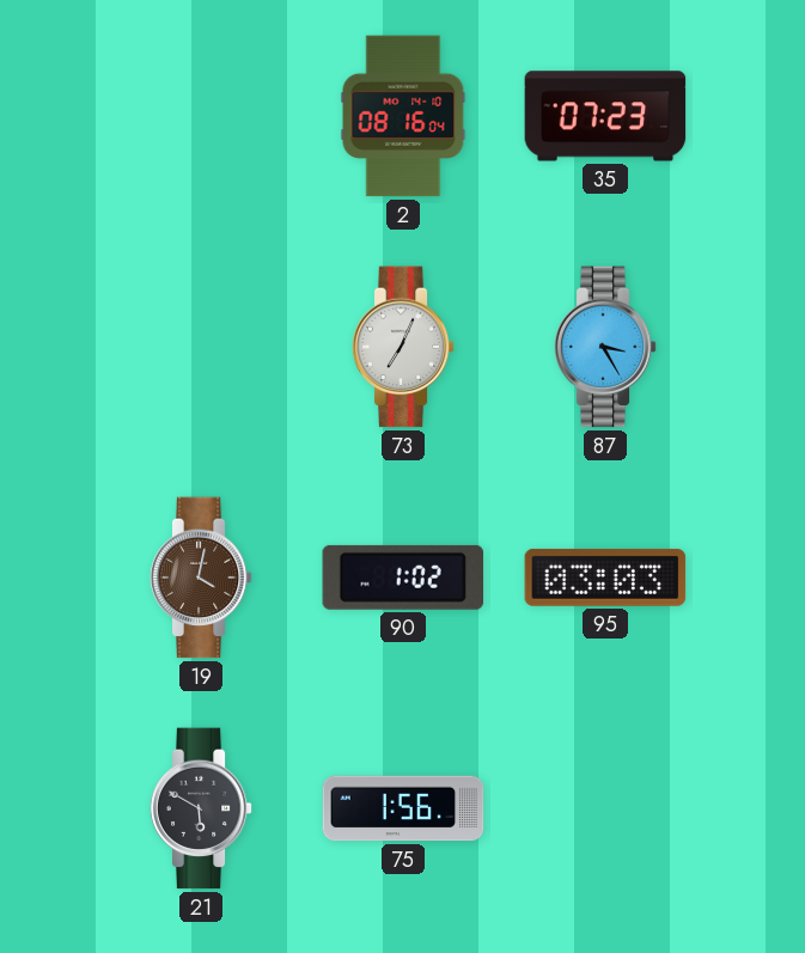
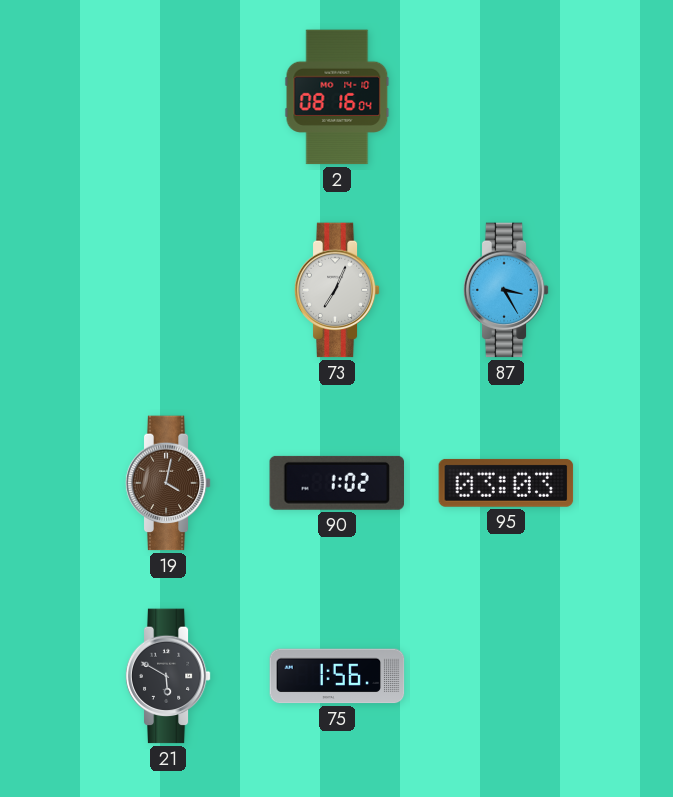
35: 07:23 -> none (605, 116)
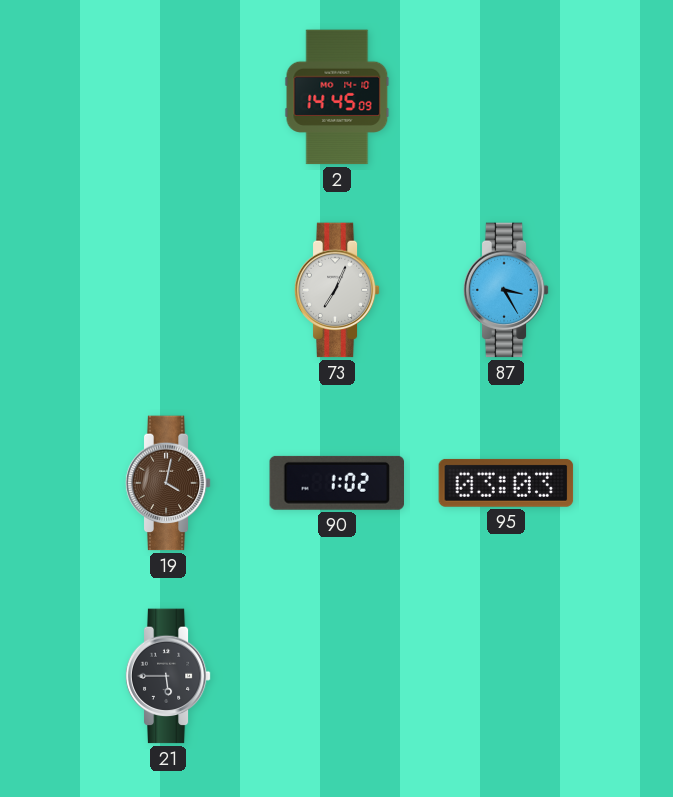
2: 08:16 -> 14:45 (337, 97)
21: 5:50 -> 5:45 (168, 676)
75: 1:56 -> none (337, 676)
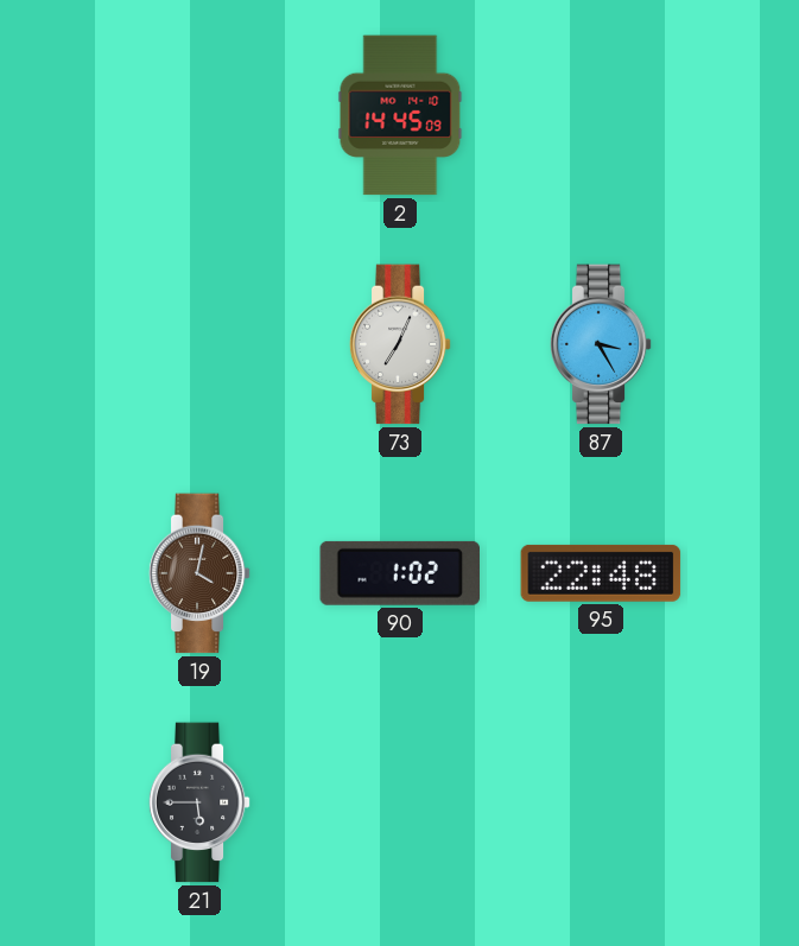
95: 03:03 -> 22:48 (601, 573)
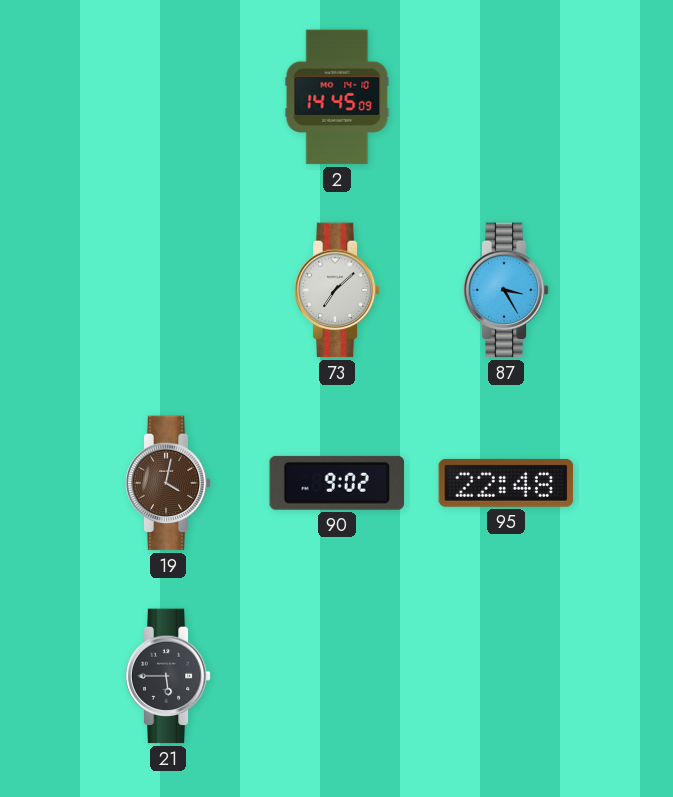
73: 7:04 -> 7:08 (337, 290)
90: 1:02 -> 9:02 (336, 483)
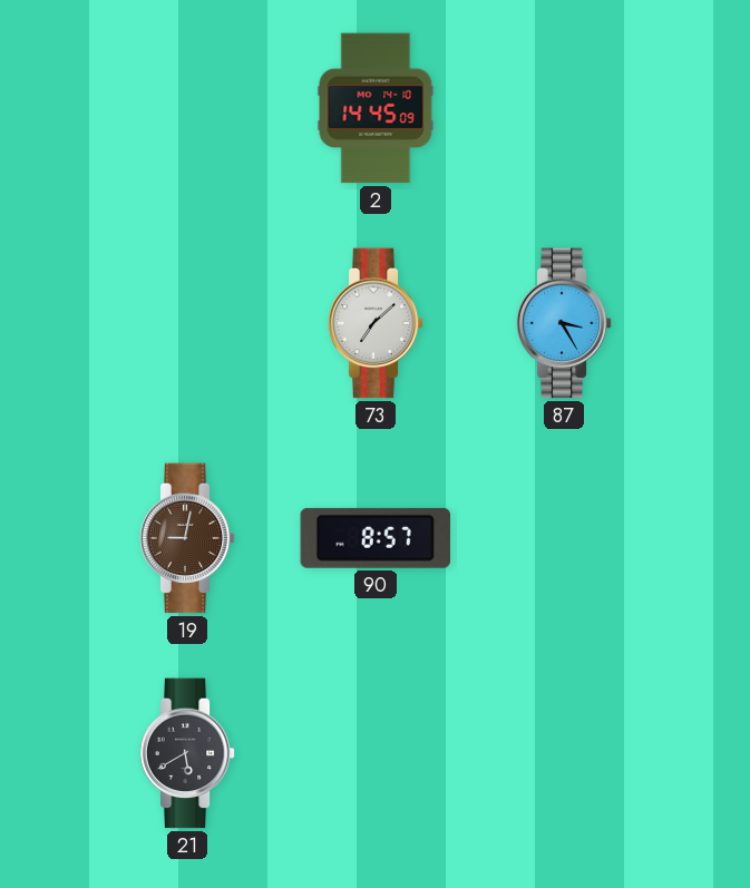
19: 4:02 -> 9:02 (187, 538)
90: 9:02 -> 8:57 (374, 538)
95: 22:48 -> none (506, 483)
21: 5:45 -> 5:40 (187, 753)
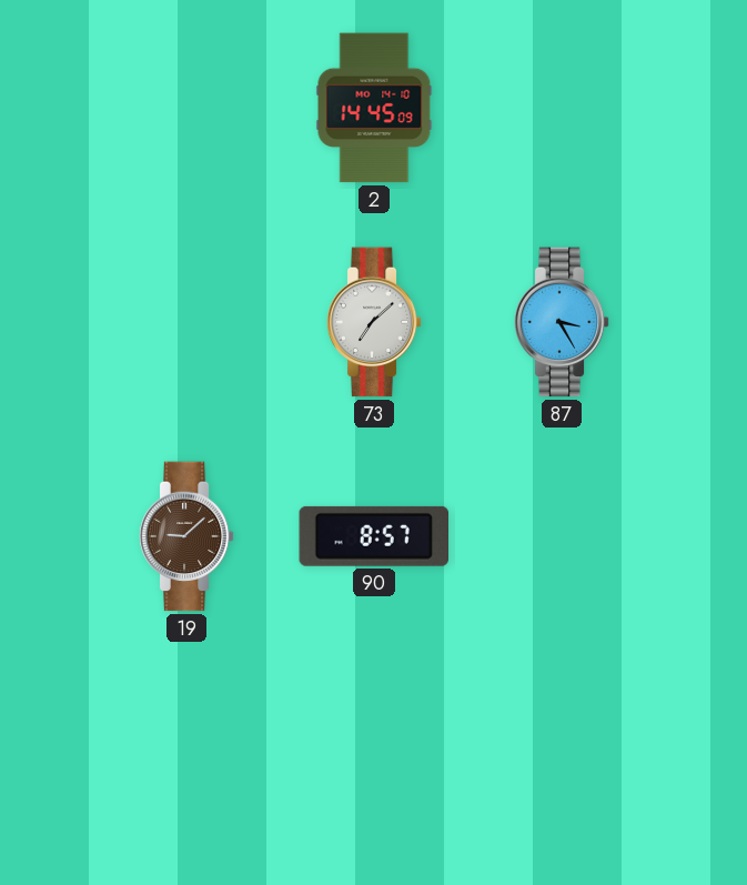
19: 9:02 -> 9:08 (186, 536)
21: 5:40 -> none (187, 753)
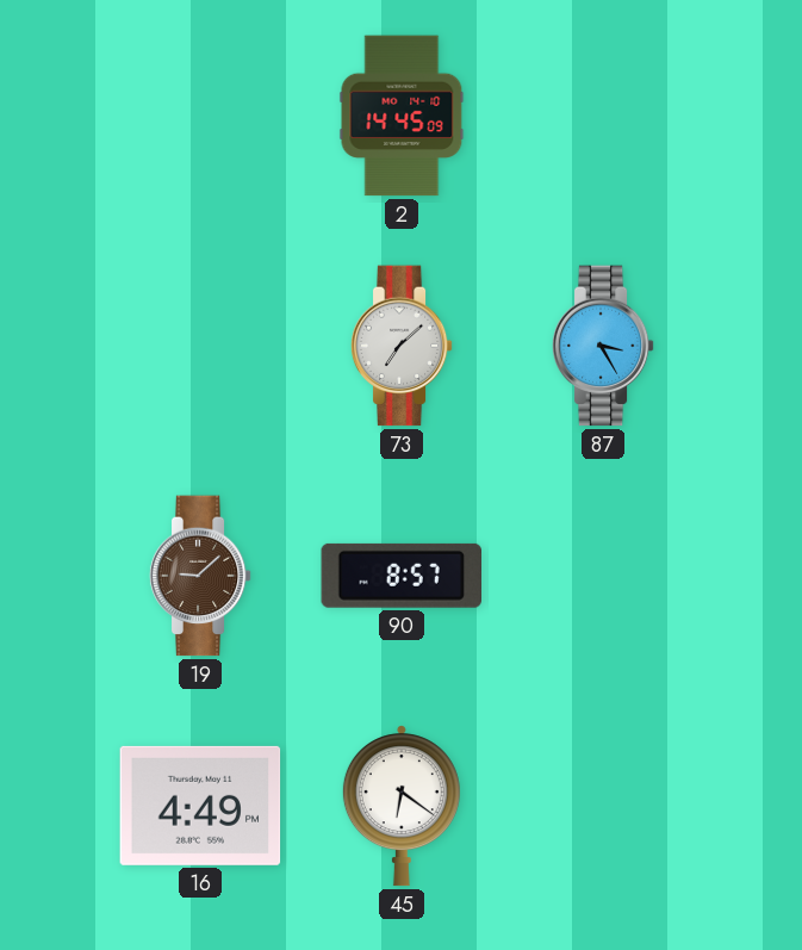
16: none -> 4:49 (200, 806)
45: none -> 6:21 (402, 806)
